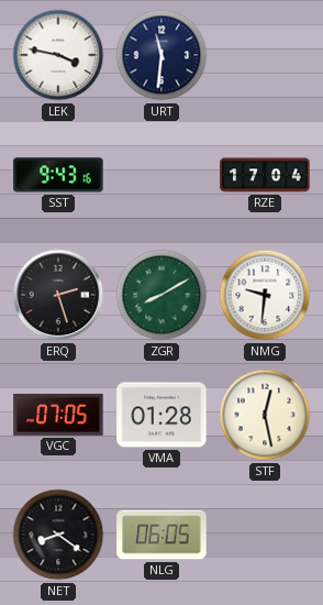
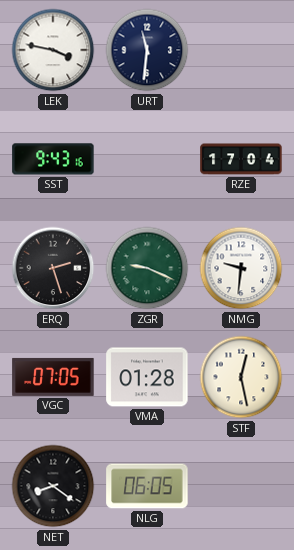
ZGR: 8:10 -> 9:19 (147, 268)
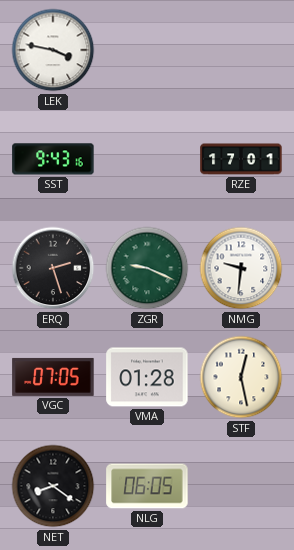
URT: 11:31 -> none (147, 50)
RZE: 17:04 -> 17:01 (241, 159)
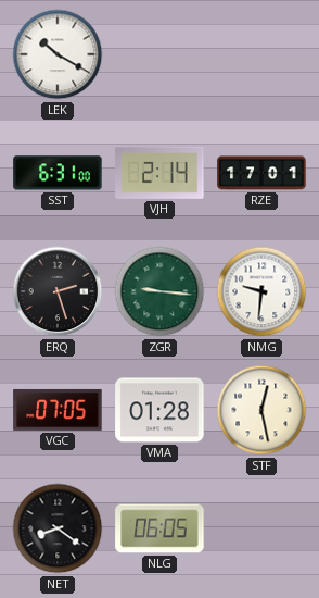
LEK: 3:47 -> 10:20 (58, 54)
SST: 9:43 -> 6:31 (58, 173)
VJH: none -> 2:14 (159, 173)
ZGR: 9:19 -> 9:16 (159, 291)
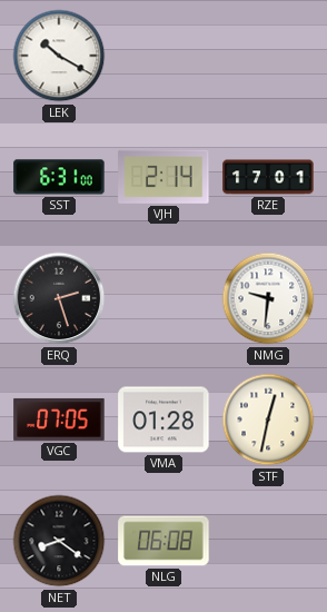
ZGR: 9:16 -> none (159, 291)
STF: 12:28 -> 12:32 (268, 419)
NLG: 06:05 -> 06:08 (163, 541)
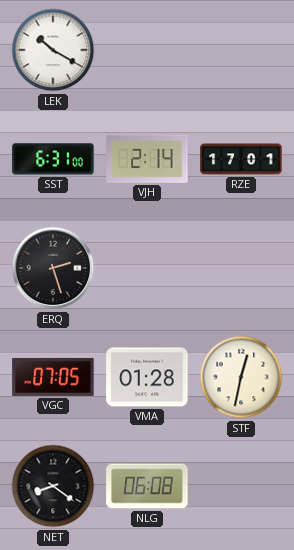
NMG: 9:31 -> none (268, 298)
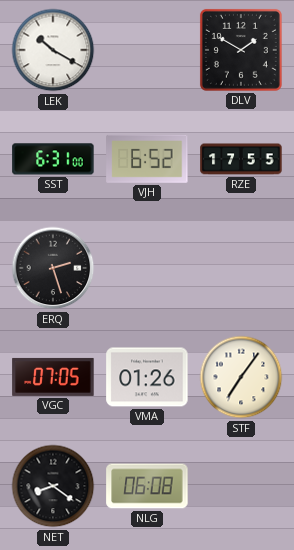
DLV: none -> 1:50 (241, 50)
VJH: 2:14 -> 6:52 (147, 159)
RZE: 17:01 -> 17:55 (241, 159)
VMA: 01:28 -> 01:26 (147, 377)
STF: 12:32 -> 7:06 (241, 377)
